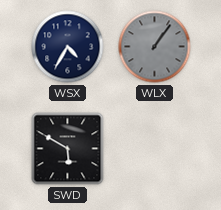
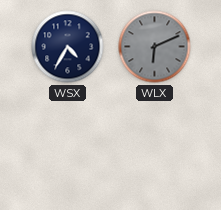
WLX: 1:06 -> 6:11 (155, 47)
SWD: 5:50 -> none (68, 149)
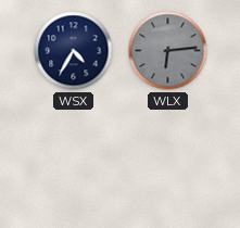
WLX: 6:11 -> 6:14 (168, 51)
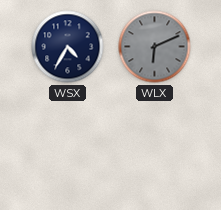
WLX: 6:14 -> 6:11 (155, 47)
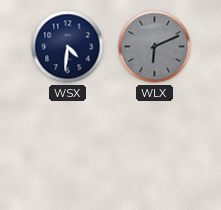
WSX: 4:35 -> 4:31 (68, 47)
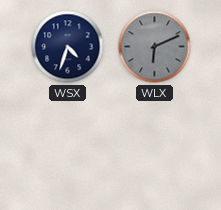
WSX: 4:31 -> 4:33 (68, 47)
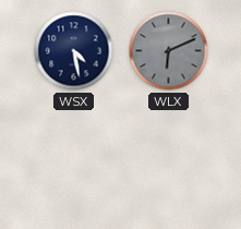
WSX: 4:33 -> 4:28 (74, 51)
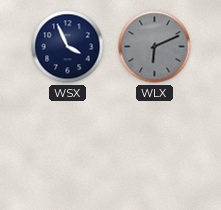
WSX: 4:28 -> 3:56 (68, 47)
